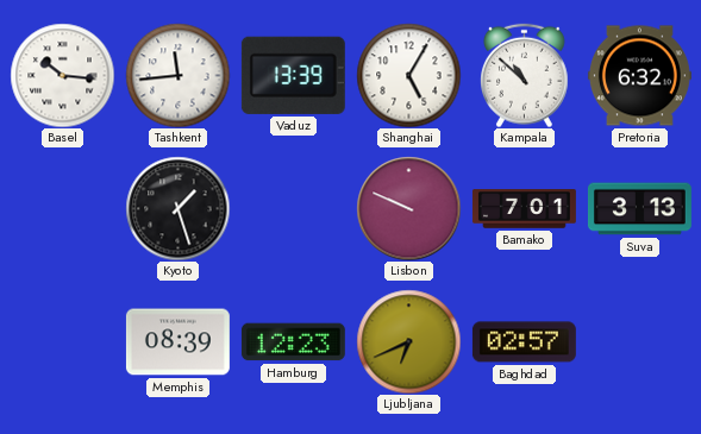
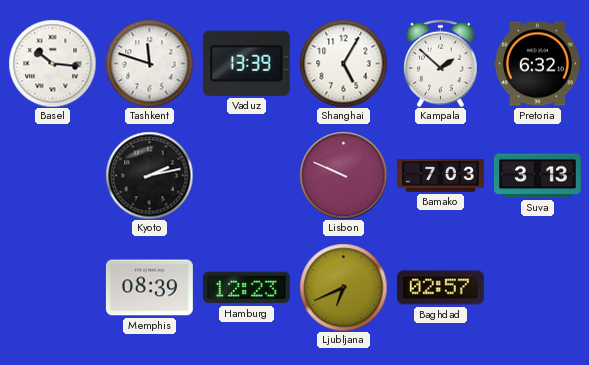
Tashkent: 11:44 -> 11:48 (149, 63)
Kampala: 10:52 -> 1:52 (441, 63)
Kyoto: 1:27 -> 2:13 (149, 175)
Bamako: 7:01 -> 7:03 (440, 176)
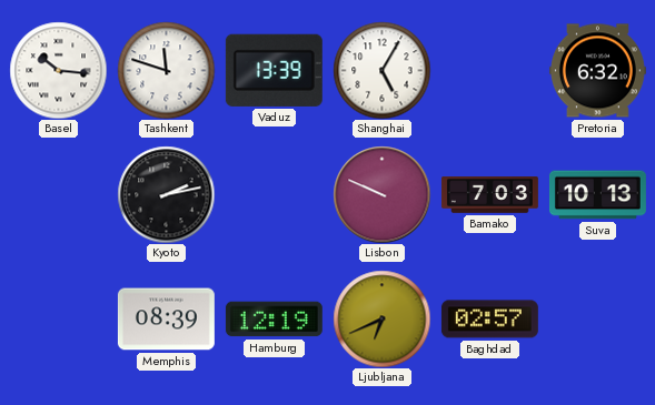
Kampala: 1:52 -> none (441, 63)
Suva: 3:13 -> 10:13 (597, 195)
Hamburg: 12:23 -> 12:19 (274, 320)
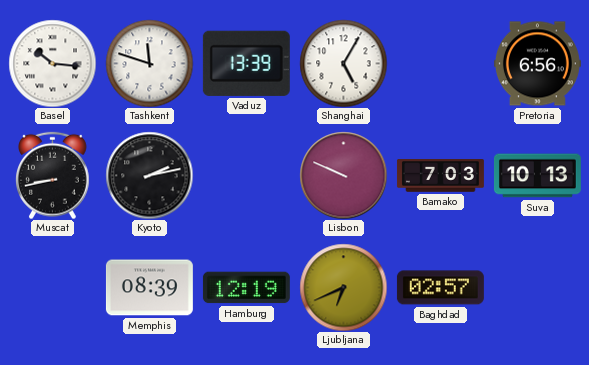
Pretoria: 6:32 -> 6:56 (537, 64)
Muscat: none -> 8:43 (53, 175)
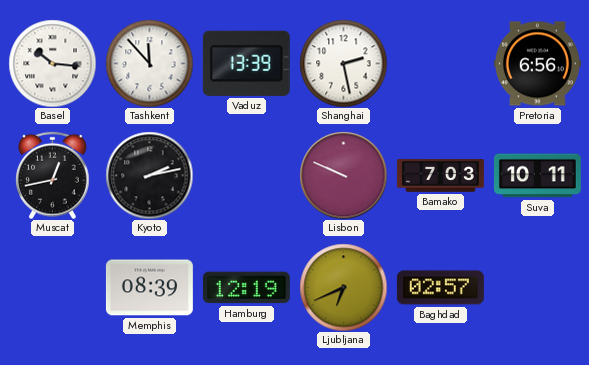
Tashkent: 11:48 -> 11:53 (149, 63)
Shanghai: 5:05 -> 2:28 (343, 63)
Muscat: 8:43 -> 12:43 (53, 175)
Suva: 10:13 -> 10:11 (537, 176)
